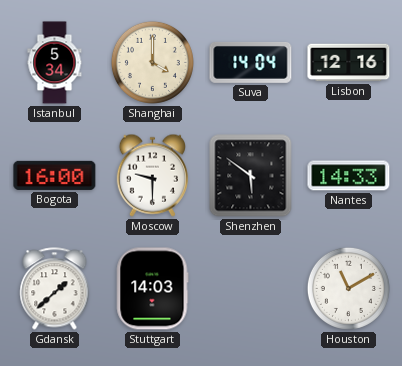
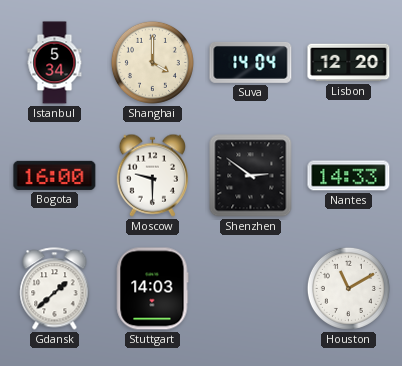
Lisbon: 12:16 -> 12:20 (349, 63)
Shenzhen: 5:51 -> 2:51 (251, 176)
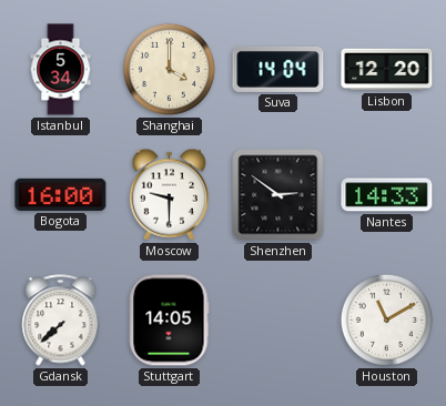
Gdansk: 1:38 -> 7:38 (61, 321)
Stuttgart: 14:03 -> 14:05 (169, 321)
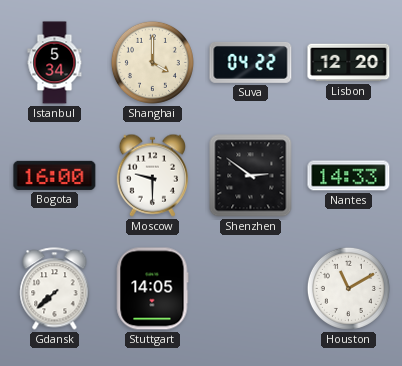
Suva: 14:04 -> 04:22 (251, 62)
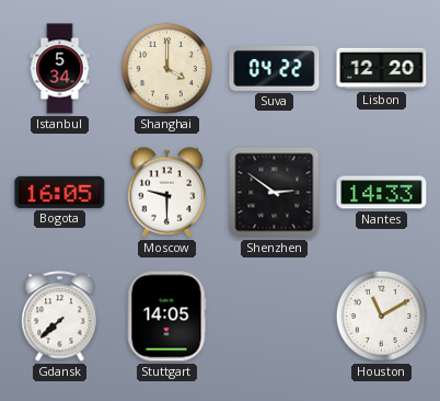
Bogota: 16:00 -> 16:05 (60, 192)
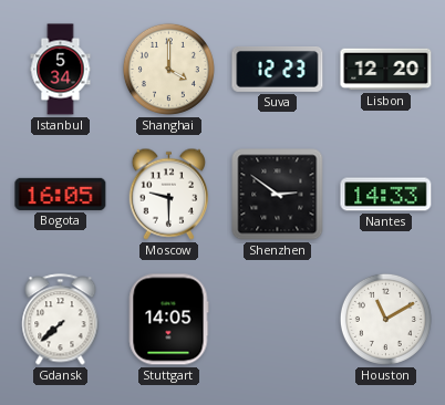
Suva: 04:22 -> 12:23 (278, 69)
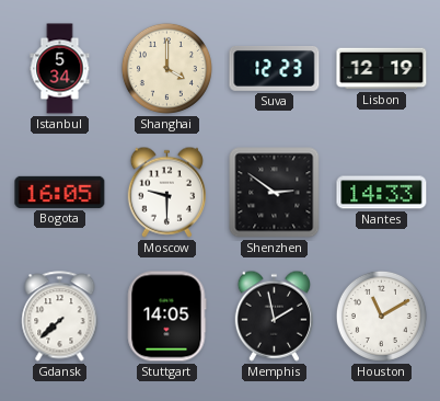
Lisbon: 12:20 -> 12:19 (382, 69)
Memphis: none -> 1:58 (274, 316)
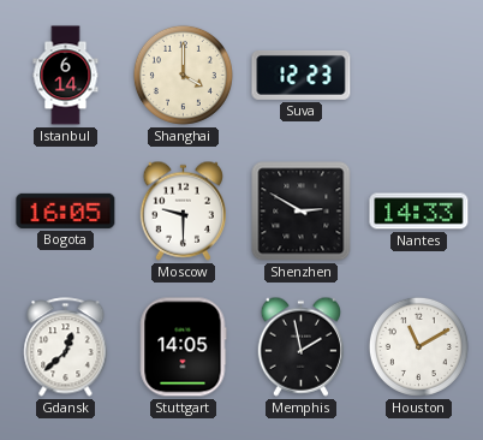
Istanbul: 5:34 -> 6:14 (66, 76)
Lisbon: 12:19 -> none (382, 69)
Shenzhen: 2:51 -> 2:50 (302, 212)
Gdansk: 7:38 -> 12:38 (66, 347)
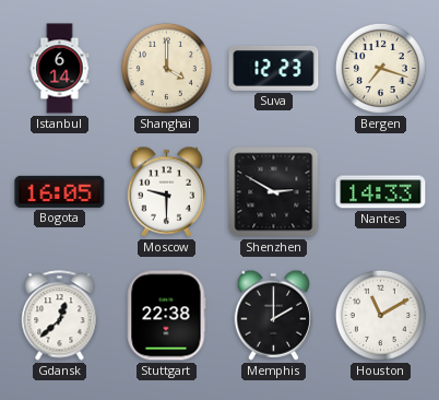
Bergen: none -> 7:18 (380, 68)
Stuttgart: 14:05 -> 22:38 (166, 316)
Memphis: 1:58 -> 2:00 (273, 315)
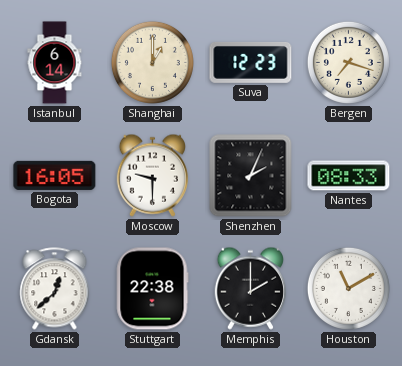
Shanghai: 4:00 -> 1:00 (152, 62)
Shenzhen: 2:50 -> 2:04 (251, 176)
Nantes: 14:33 -> 08:33 (349, 176)
